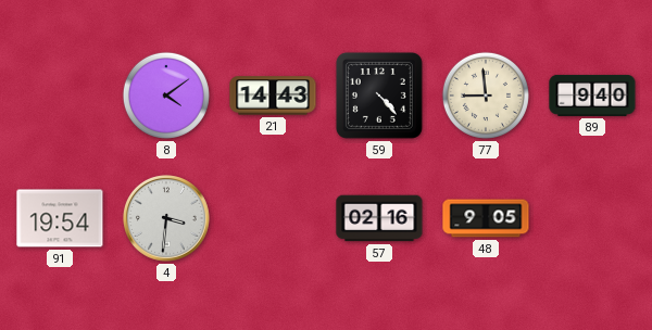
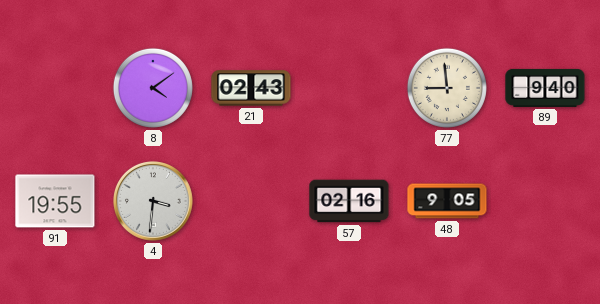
21: 14:43 -> 02:43 (251, 88)
59: 4:23 -> none (379, 96)
91: 19:54 -> 19:55 (55, 201)
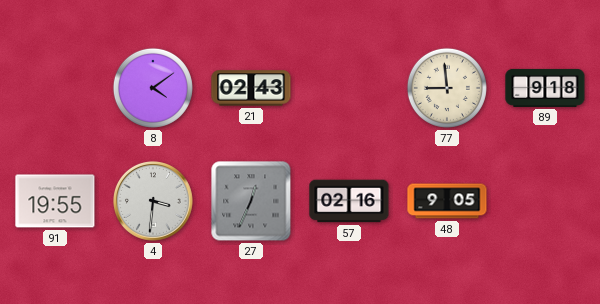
89: 9:40 -> 9:18 (545, 88)
27: none -> 12:34 (251, 201)
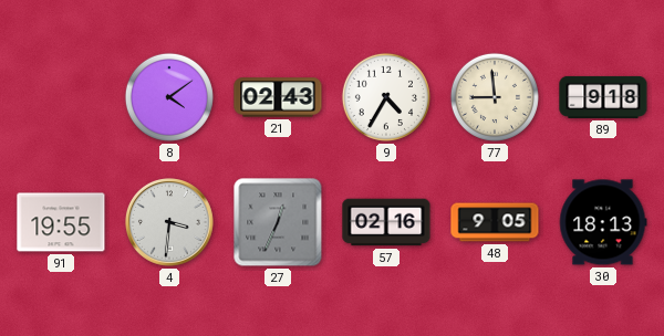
9: none -> 4:35 (386, 97)
30: none -> 18:13 (603, 222)
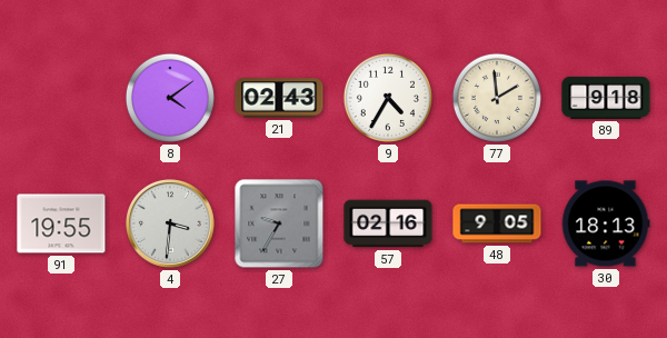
77: 8:59 -> 1:59 (497, 98)
27: 12:34 -> 9:35 (279, 223)
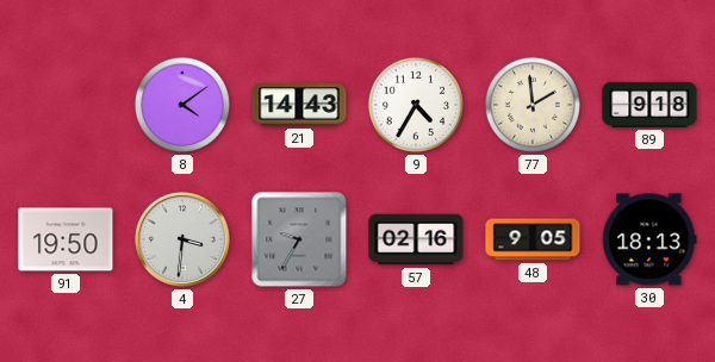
21: 02:43 -> 14:43 (299, 105)
91: 19:55 -> 19:50 (66, 239)
